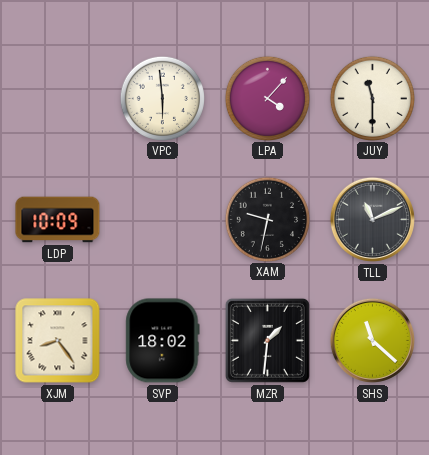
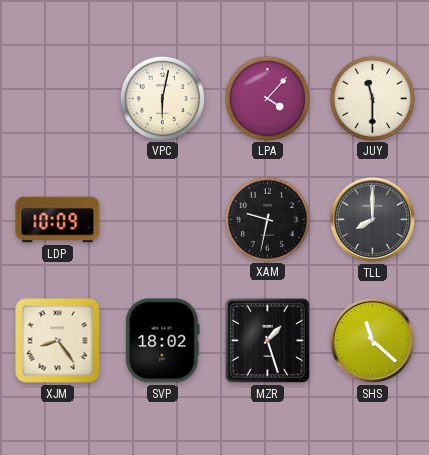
VPC: 5:59 -> 6:02 (162, 98)
TLL: 11:11 -> 8:00 (372, 219)
MZR: 1:31 -> 1:27 (267, 340)
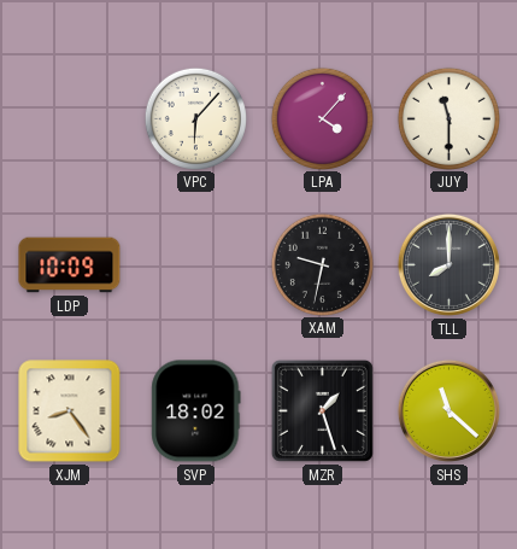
VPC: 6:02 -> 6:07 (195, 118)
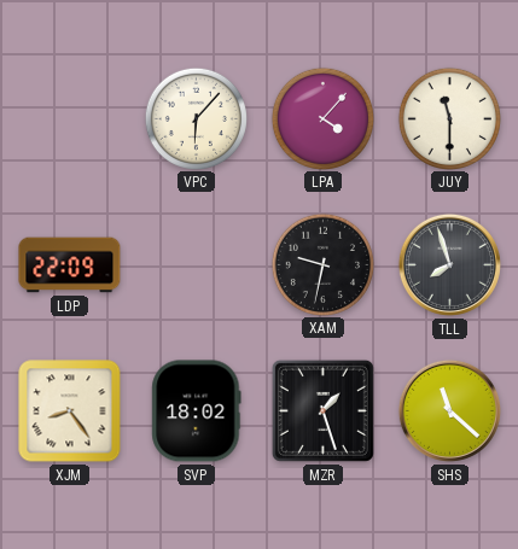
LDP: 10:09 -> 22:09 (70, 265)
TLL: 8:00 -> 7:57 (449, 264)
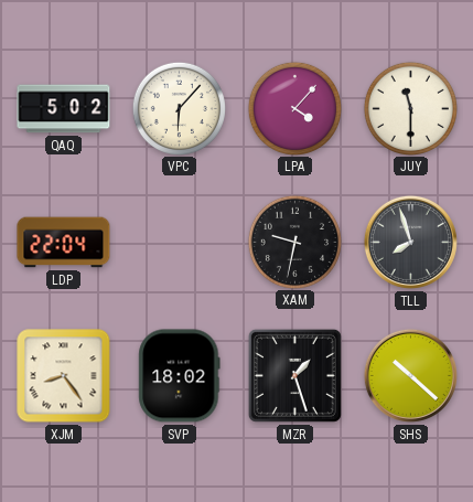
QAQ: none -> 5:02 (64, 109)
LDP: 22:09 -> 22:04 (64, 243)
SHS: 11:22 -> 10:22 (410, 375)
